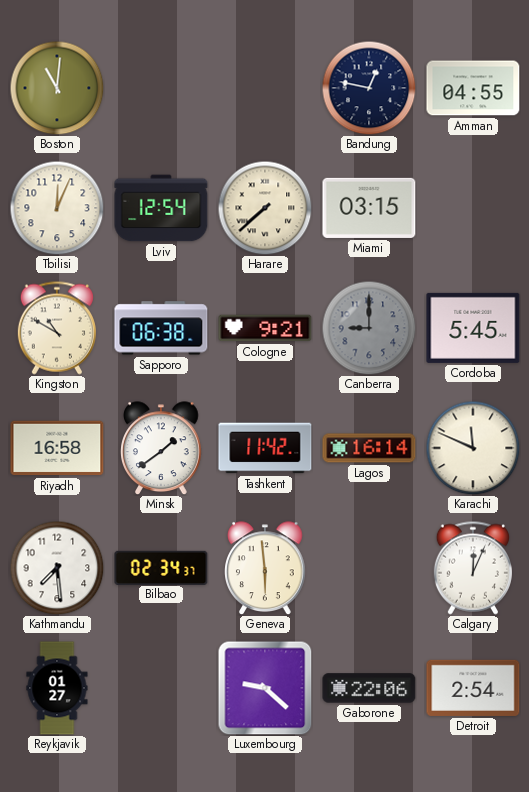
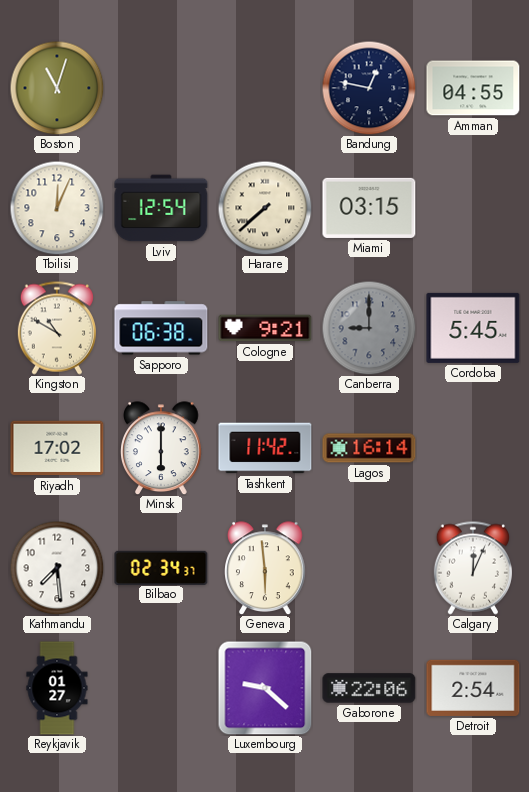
Boston: 11:01 -> 11:03 (57, 88)
Riyadh: 16:58 -> 17:02 (57, 448)
Minsk: 1:39 -> 6:00 (161, 448)
Karachi: 11:49 -> none (473, 448)
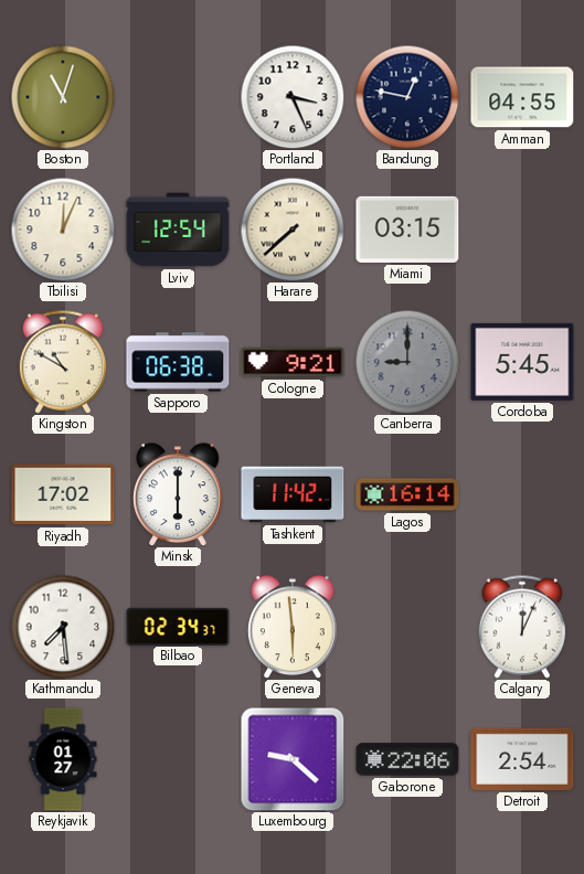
Portland: none -> 3:26 (293, 97)
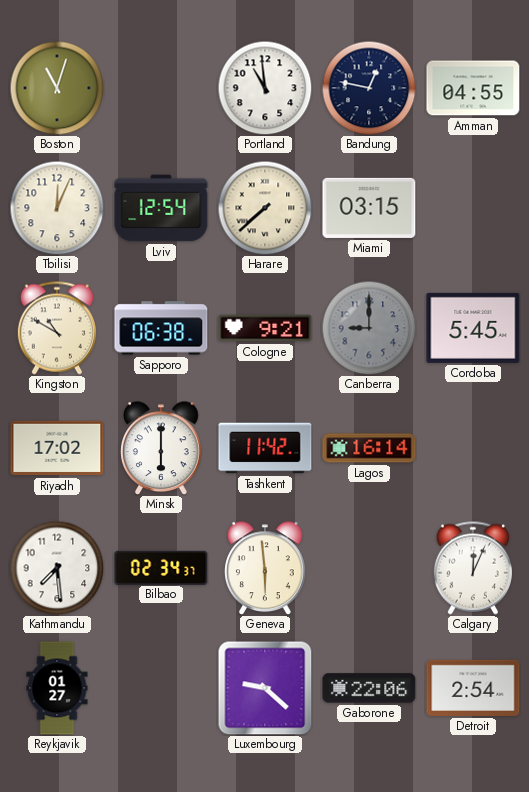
Portland: 3:26 -> 10:59 (265, 88)
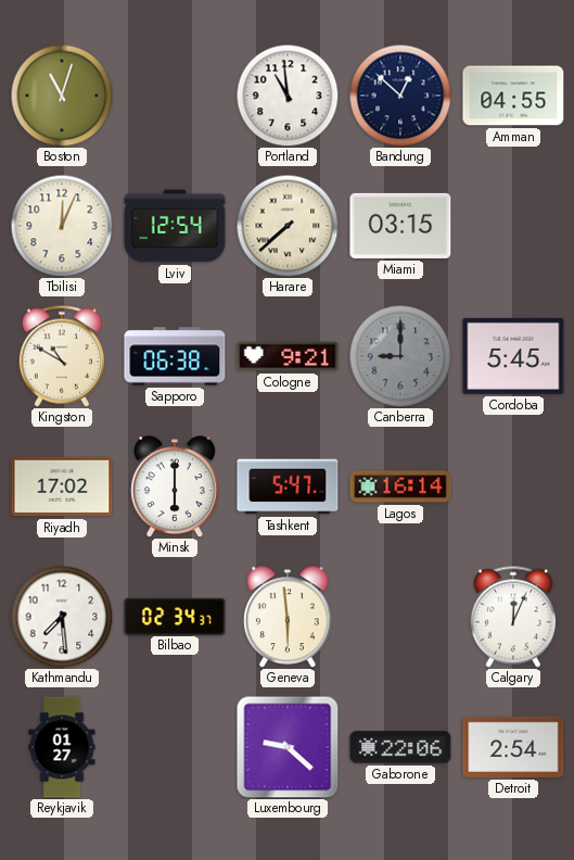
Bandung: 12:47 -> 12:52 (400, 96)
Tashkent: 11:42 -> 5:47 (288, 486)
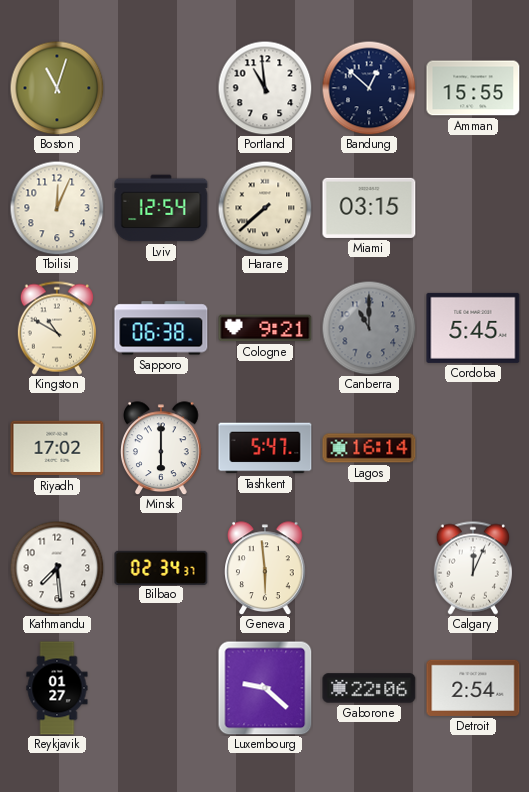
Amman: 04:55 -> 15:55 (473, 88)
Canberra: 9:00 -> 11:00 (369, 328)
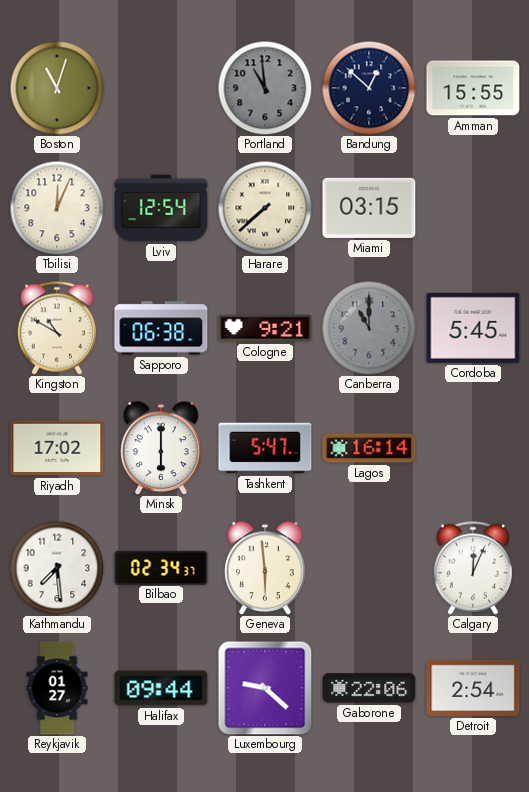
Portland dial: white -> grey (265, 88)
Halifax: none -> 09:44 (161, 688)
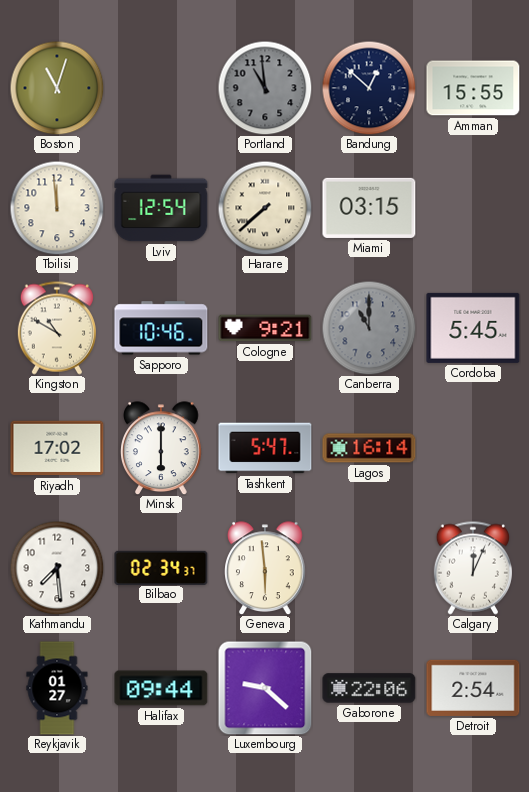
Tbilisi: 12:04 -> 11:59 (57, 208)
Sapporo: 06:38 -> 10:46 (161, 328)
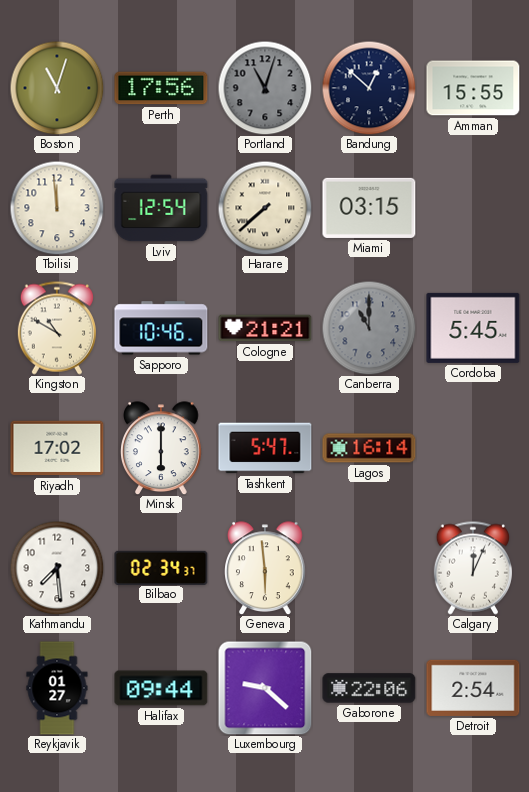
Perth: none -> 17:56 (161, 88)
Portland: 10:59 -> 11:03 (265, 88)
Cologne: 9:21 -> 21:21 (265, 328)
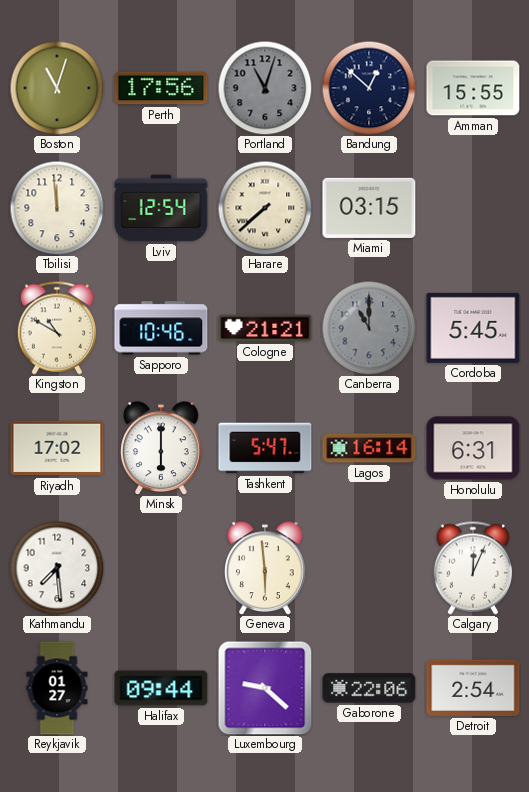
Honolulu: none -> 6:31 (473, 448)
Bilbao: 02:34 -> none (161, 567)
